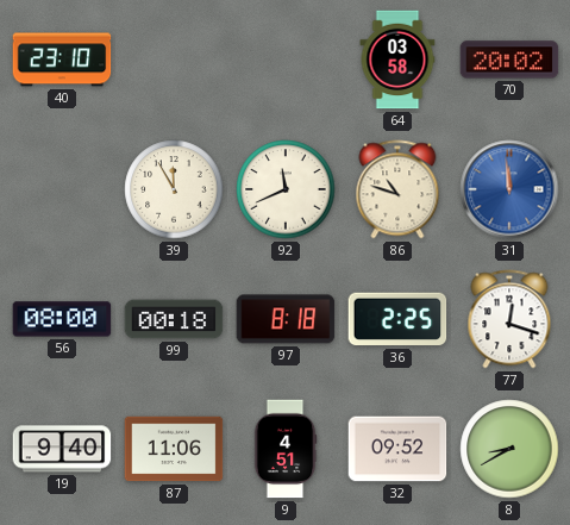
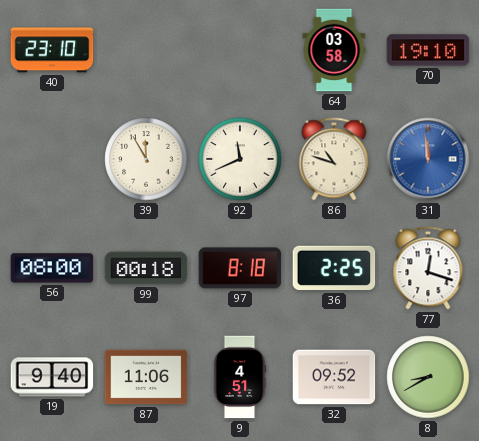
70: 20:02 -> 19:10 (428, 50)
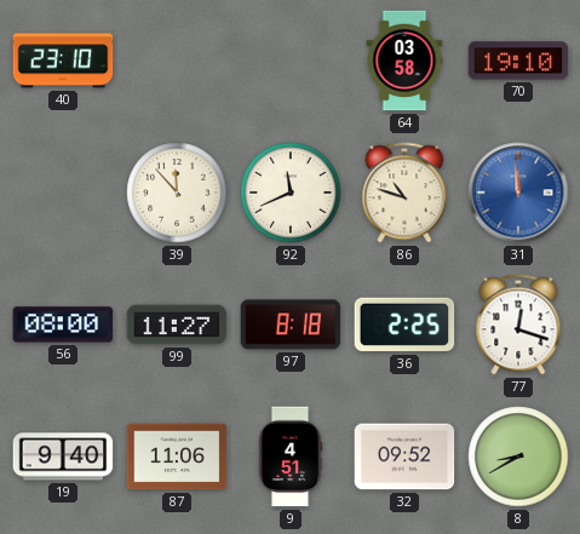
39: 11:55 -> 11:53 (177, 193)
99: 00:18 -> 11:27 (177, 325)
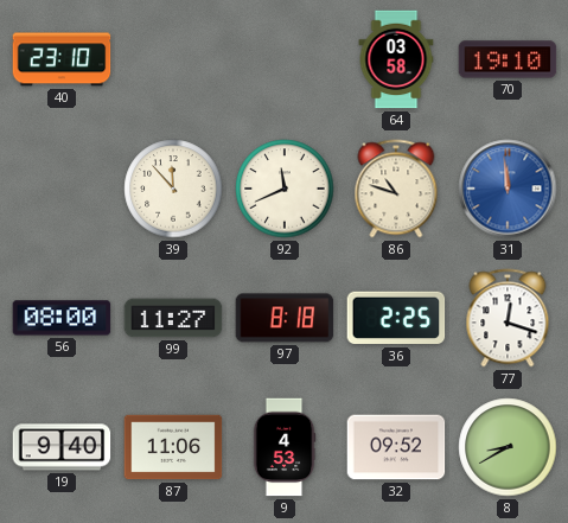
9: 4:51 -> 4:53 (285, 447)
